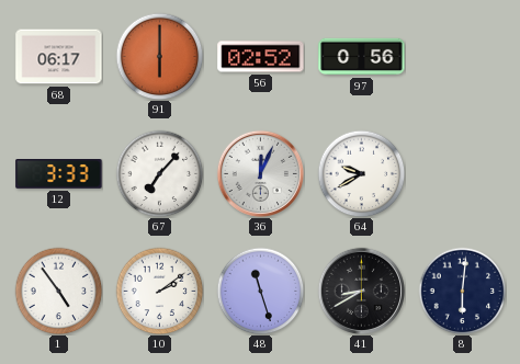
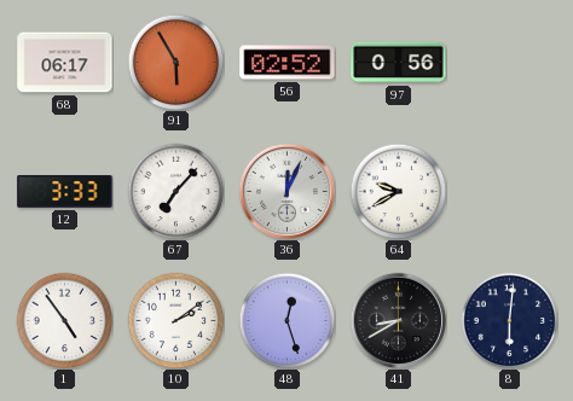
91: 6:00 -> 5:55 (175, 62)
48: 11:27 -> 12:27 (286, 320)
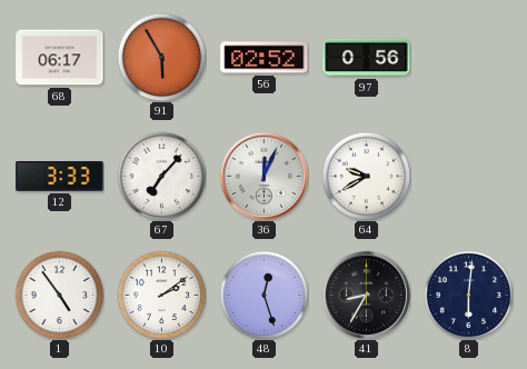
41: 8:40 -> 8:35 (366, 295)
